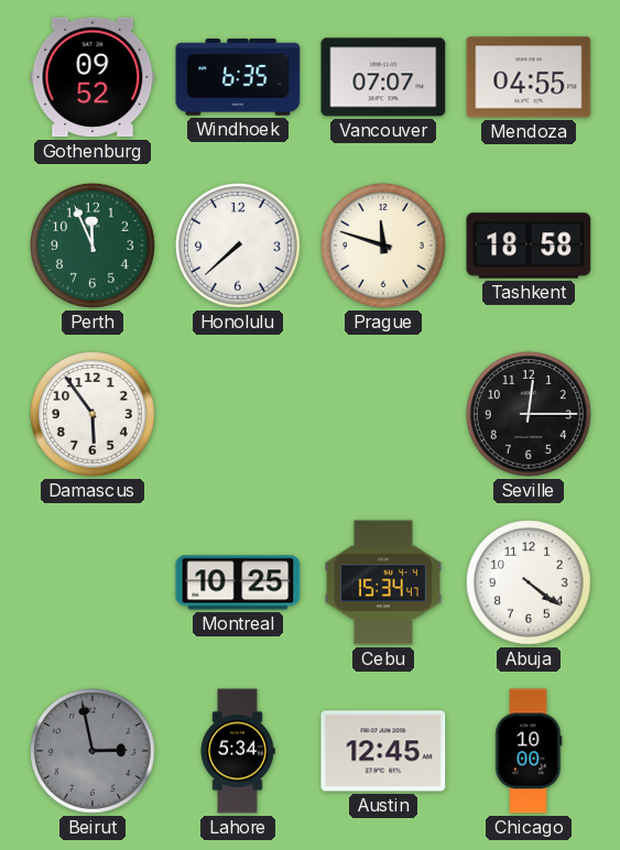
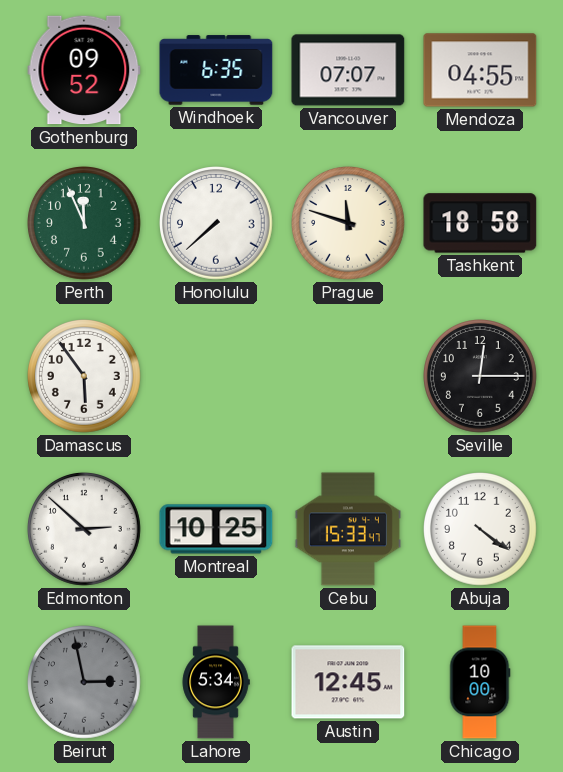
Edmonton: none -> 2:52 (85, 530)
Cebu: 15:34 -> 15:33 (348, 529)
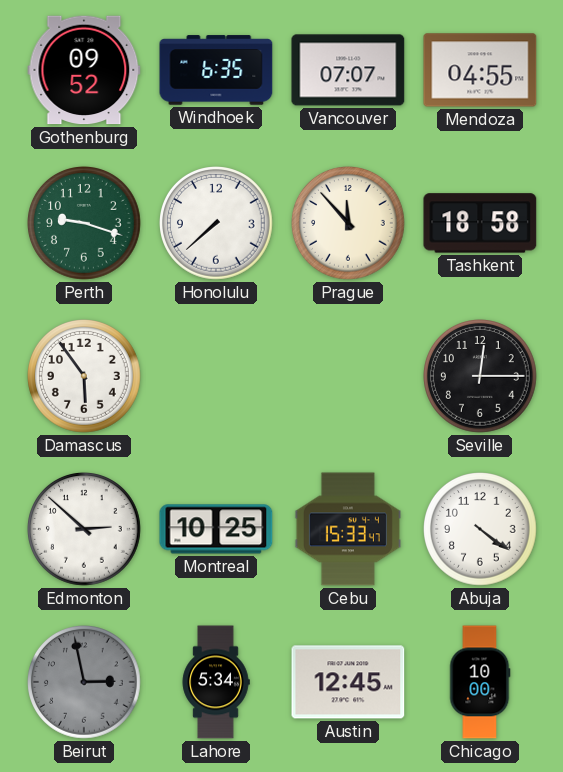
Perth: 11:56 -> 9:18 (85, 224)
Prague: 11:48 -> 11:53 (349, 224)
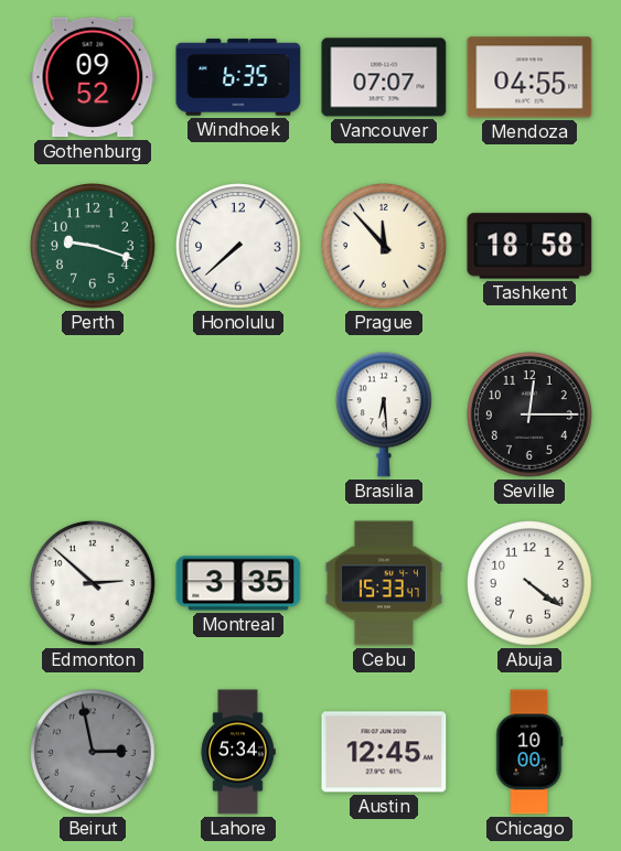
Damascus: 5:54 -> none (85, 377)
Brasilia: none -> 6:29 (384, 414)
Montreal: 10:25 -> 3:35 (238, 583)
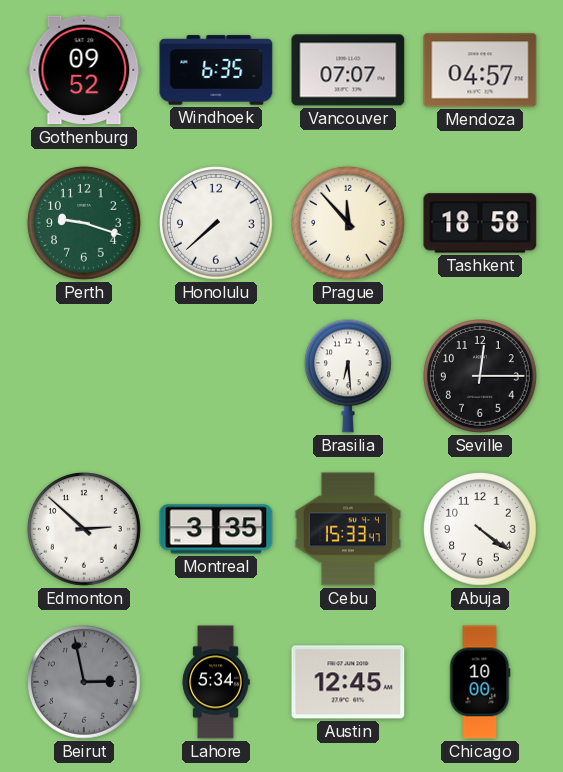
Mendoza: 04:55 -> 04:57 (480, 70)
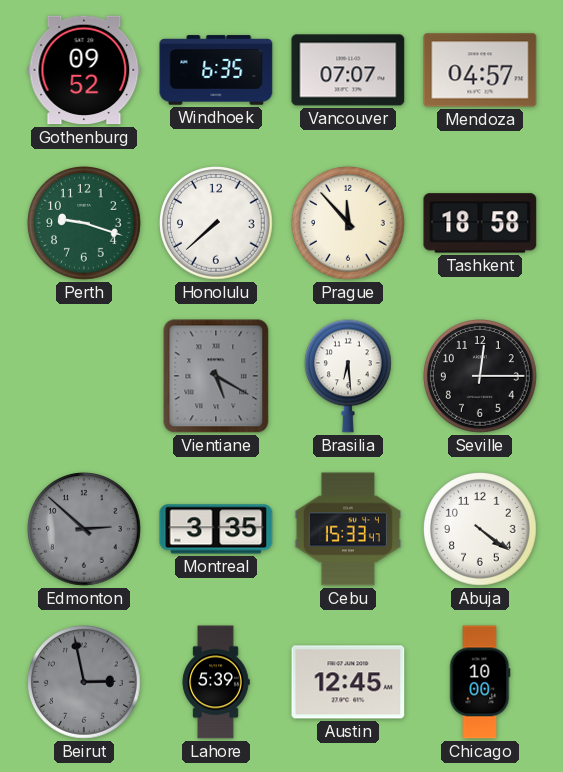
Vientiane: none -> 5:20 (216, 376)
Edmonton dial: white -> grey (85, 530)
Lahore: 5:34 -> 5:39 (216, 682)
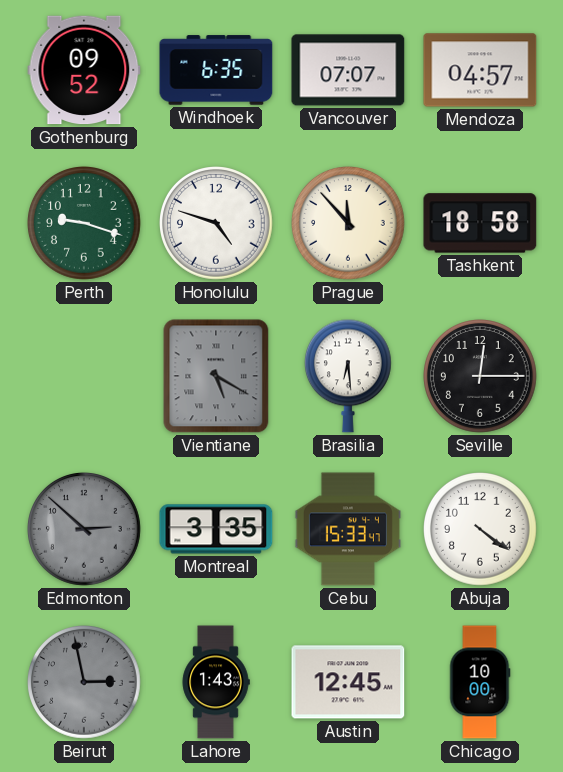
Honolulu: 7:38 -> 4:48 (217, 224)
Lahore: 5:39 -> 1:43 (216, 682)
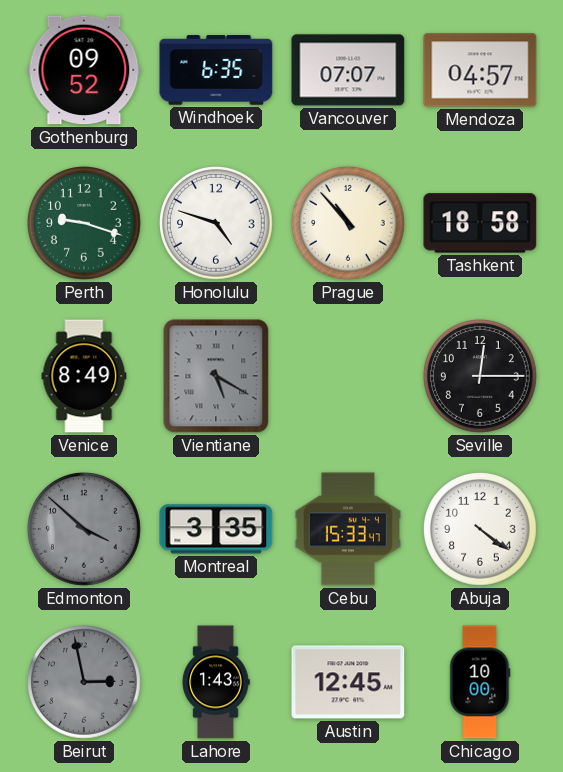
Prague: 11:53 -> 10:53 (349, 224)
Venice: none -> 8:49 (84, 376)
Brasilia: 6:29 -> none (348, 376)
Edmonton: 2:52 -> 3:52 (85, 530)
